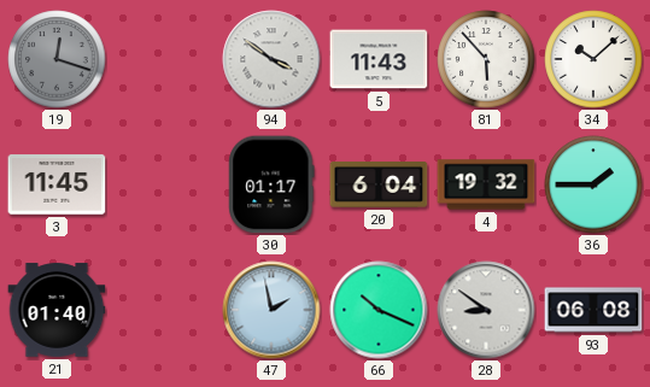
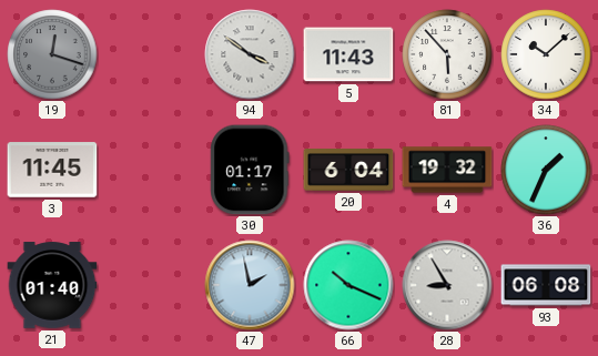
36: 1:45 -> 1:34 (546, 170)
28: 8:51 -> 8:55 (447, 285)
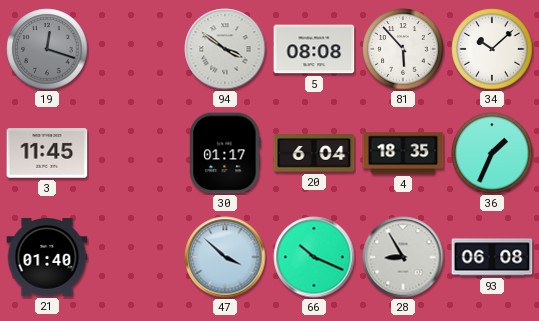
5: 11:43 -> 08:08 (314, 49)
4: 19:32 -> 18:35 (403, 153)
47: 1:58 -> 3:52 (225, 257)
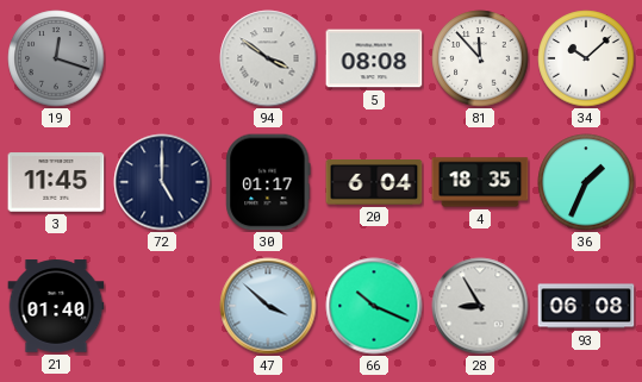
81: 5:53 -> 11:53 (480, 58)
72: none -> 5:00 (162, 182)
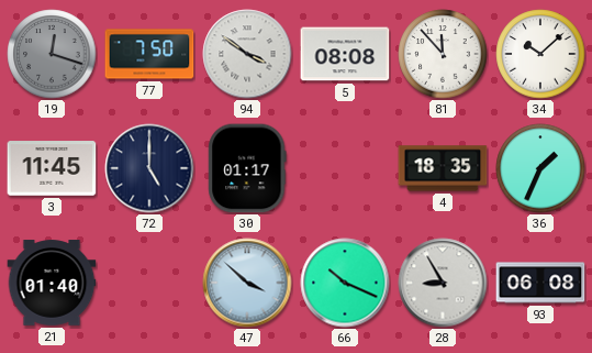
77: none -> 7:50 (149, 54)
20: 6:04 -> none (374, 183)
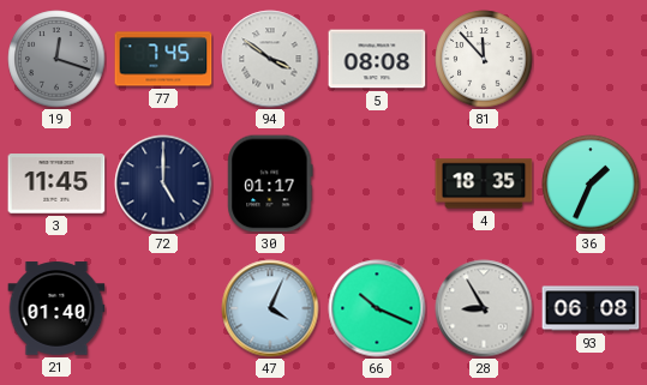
77: 7:50 -> 7:45 (163, 59)
34: 10:08 -> none (540, 54)
47: 3:52 -> 4:04 (270, 308)
